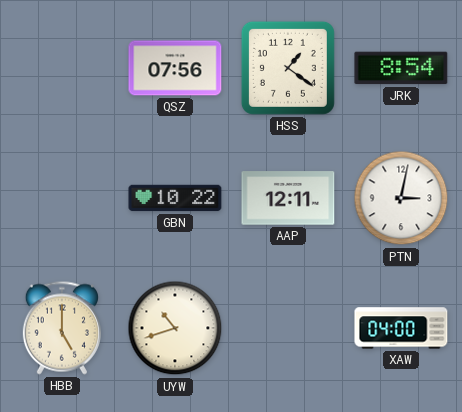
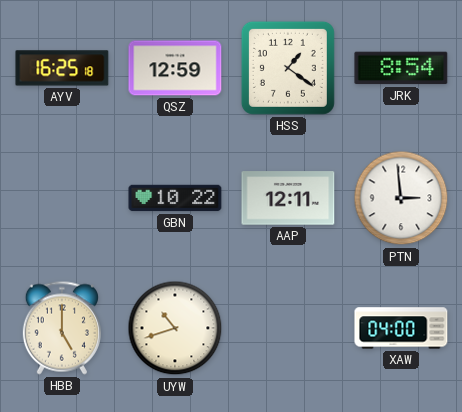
AYV: none -> 16:25 (62, 68)
QSZ: 07:56 -> 12:59 (175, 68)
PTN: 3:02 -> 2:59 (401, 198)
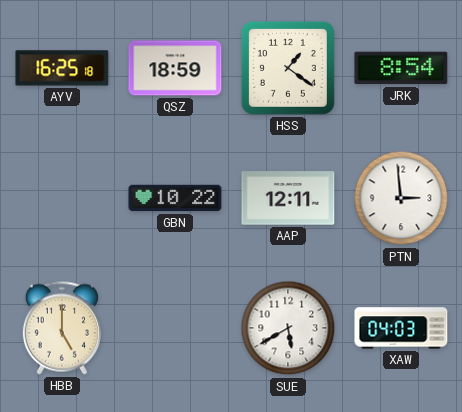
QSZ: 12:59 -> 18:59 (175, 68)
UYW: 10:42 -> none (175, 328)
SUE: none -> 5:40 (288, 328)
XAW: 04:00 -> 04:03 (401, 328)
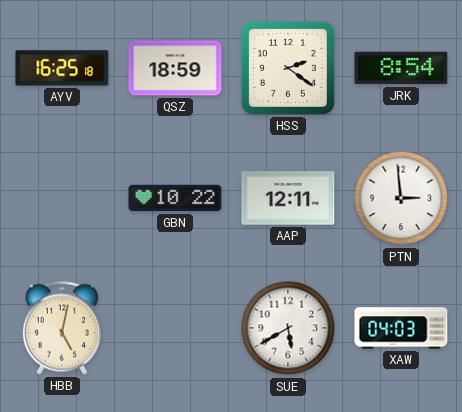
HSS: 1:21 -> 2:21 (288, 68)
HBB: 5:00 -> 5:02 (62, 328)
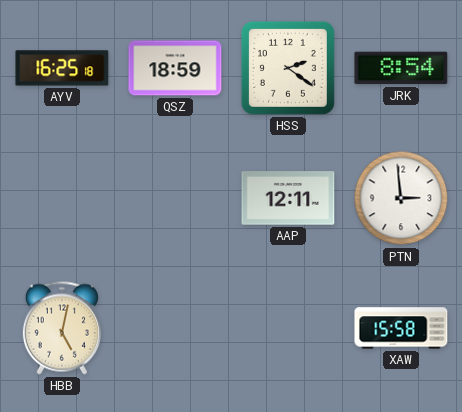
GBN: 10:22 -> none (175, 198)
SUE: 5:40 -> none (288, 328)
XAW: 04:03 -> 15:58 (401, 328)
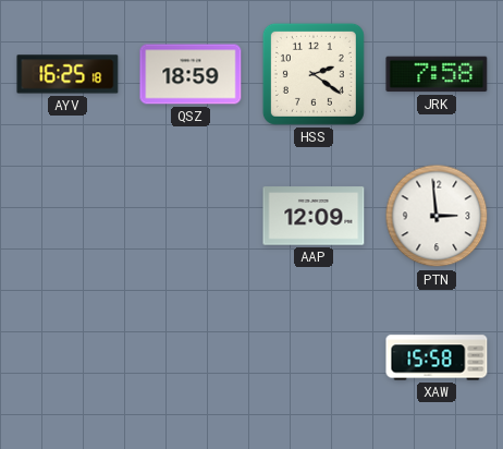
JRK: 8:54 -> 7:58 (437, 74)
AAP: 12:11 -> 12:09 (314, 216)
HBB: 5:02 -> none (62, 328)
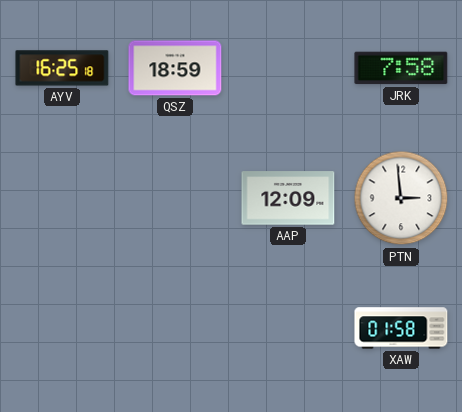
HSS: 2:21 -> none (314, 74)
XAW: 15:58 -> 01:58 (401, 328)
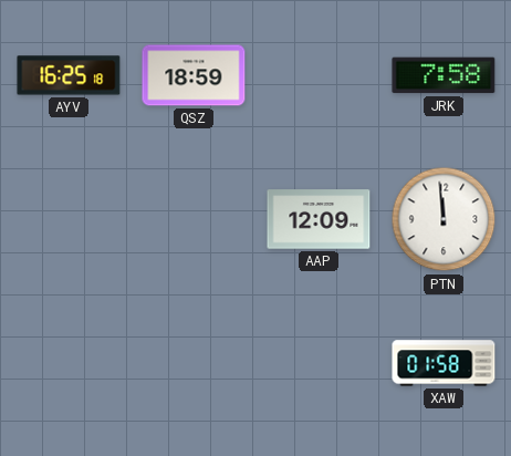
PTN: 2:59 -> 11:59 (444, 219)
